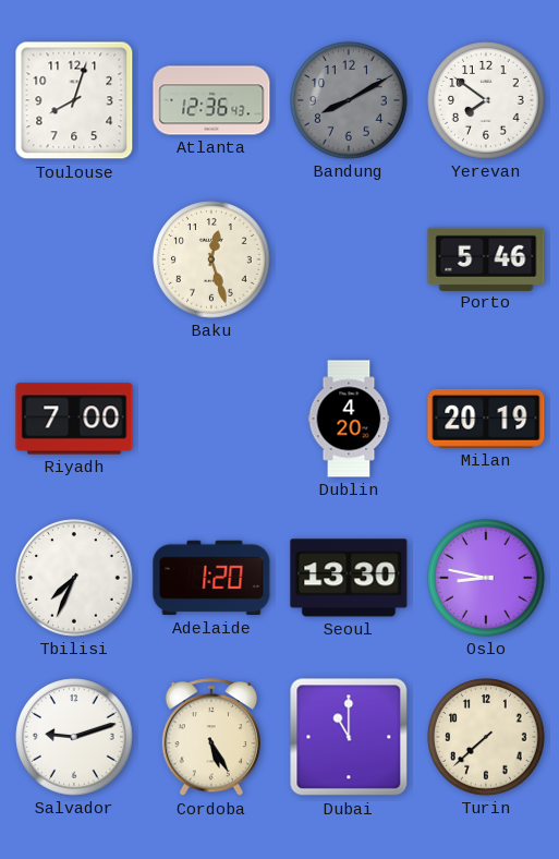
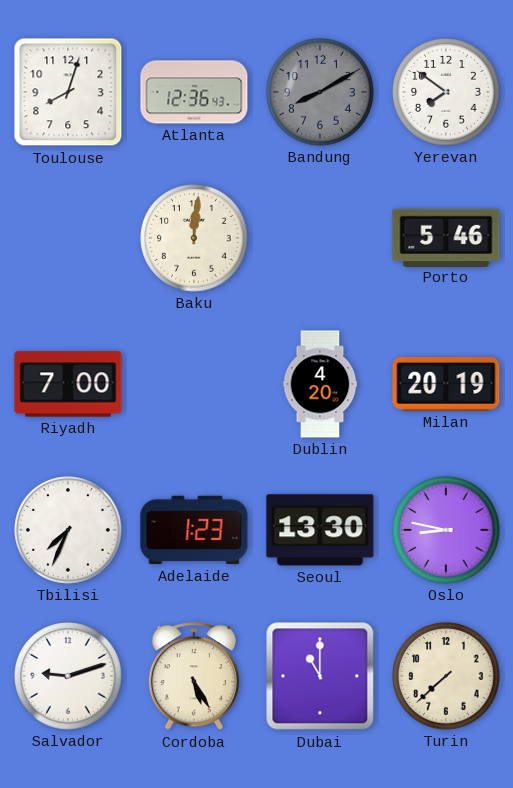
Baku: 12:27 -> 12:01 (194, 238)
Adelaide: 1:20 -> 1:23 (194, 530)
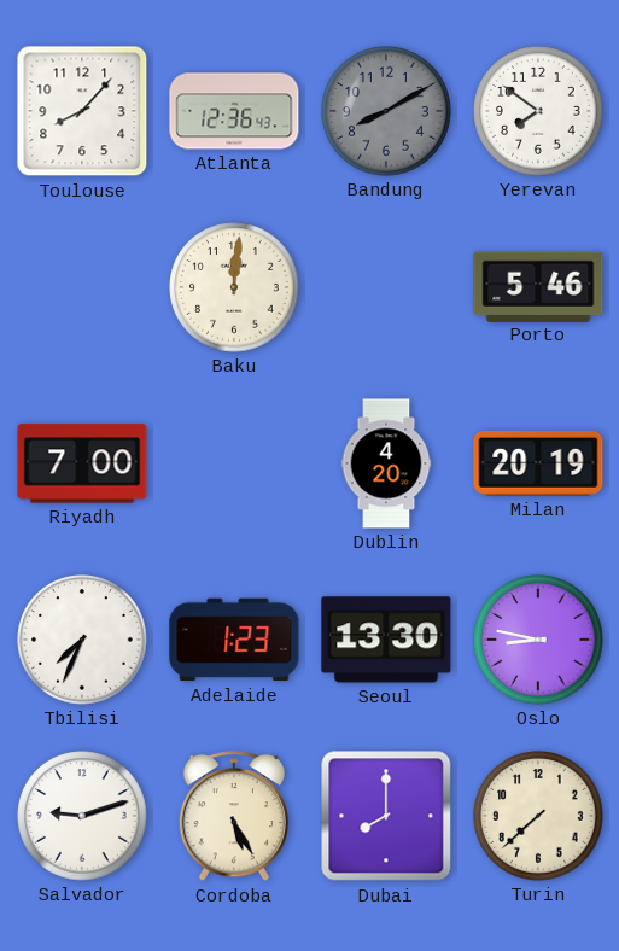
Toulouse: 8:03 -> 8:07 (82, 111)
Dubai: 11:00 -> 8:00 (386, 816)
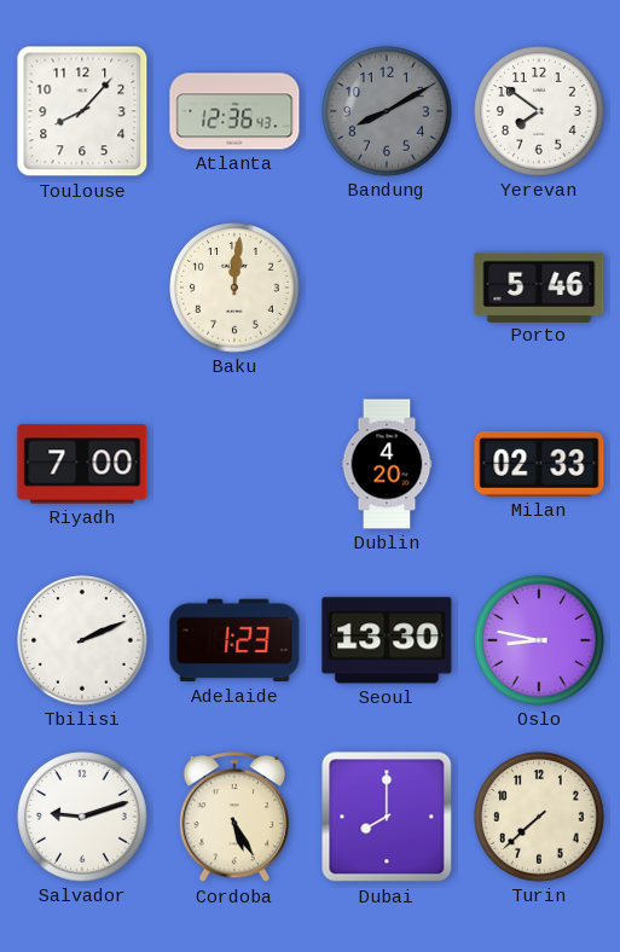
Milan: 20:19 -> 02:33 (539, 464)
Tbilisi: 7:34 -> 2:11 (82, 640)
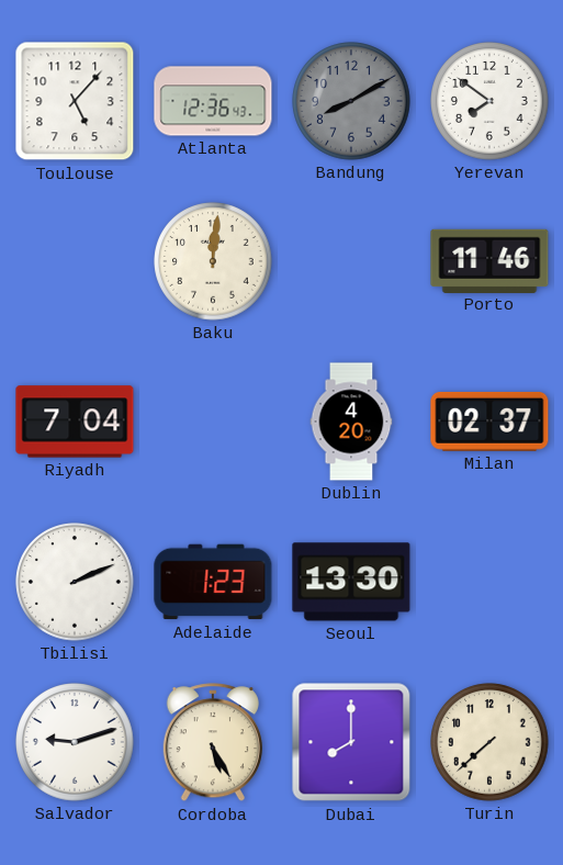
Toulouse: 8:07 -> 5:07 (75, 101)
Porto: 5:46 -> 11:46 (489, 260)
Riyadh: 7:00 -> 7:04 (75, 422)
Milan: 02:33 -> 02:37 (489, 422)
Oslo: 8:47 -> none (539, 640)
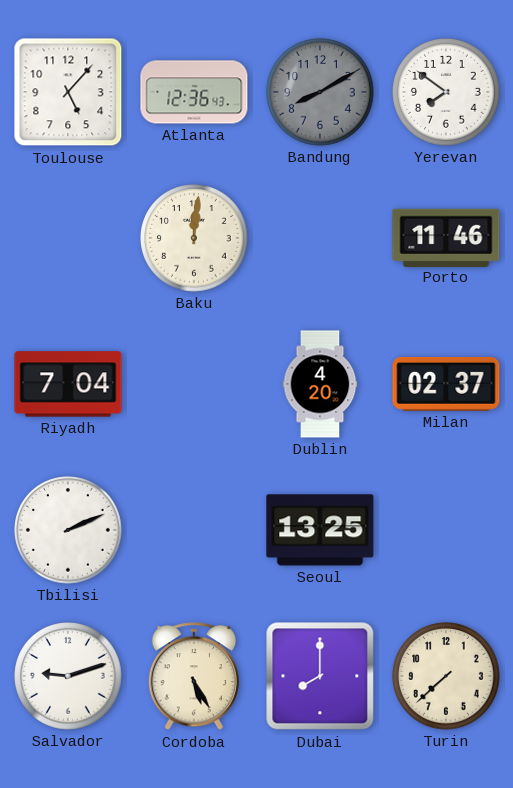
Adelaide: 1:23 -> none (213, 582)
Seoul: 13:30 -> 13:25 (320, 530)
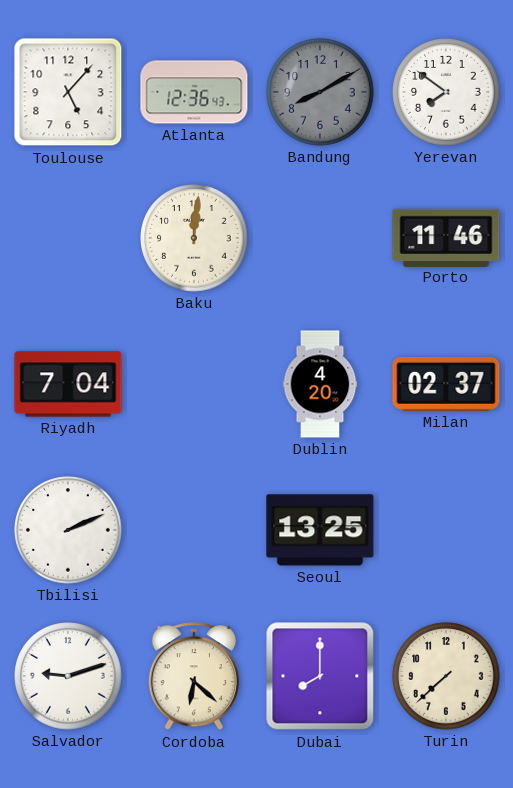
Cordoba: 5:25 -> 6:22 (194, 677)
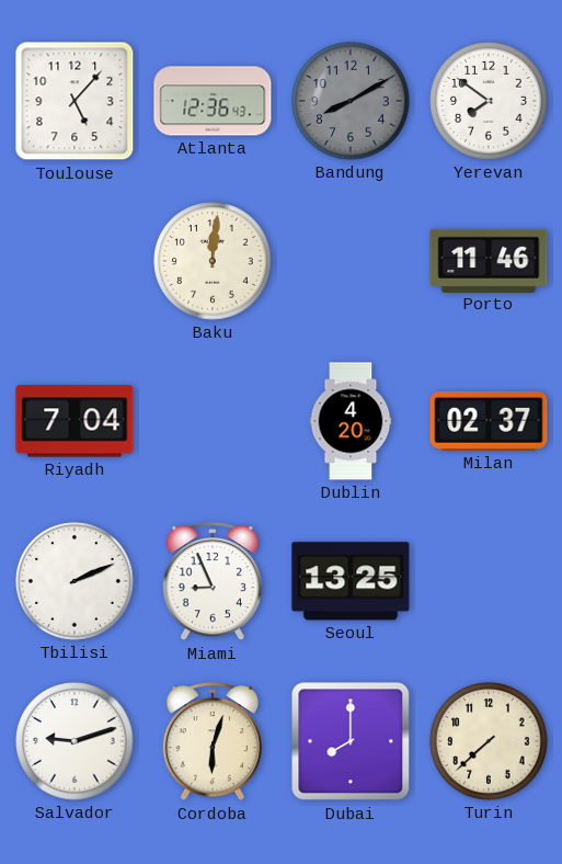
Miami: none -> 8:56 (213, 582)
Cordoba: 6:22 -> 6:03 (213, 742)
